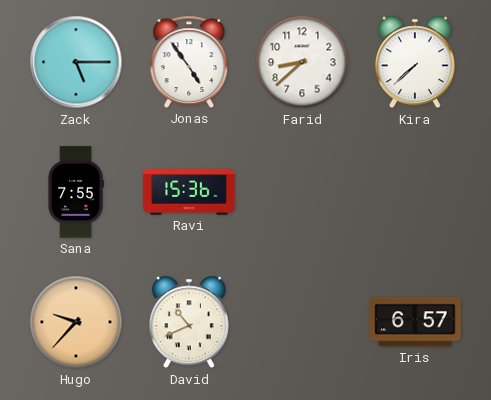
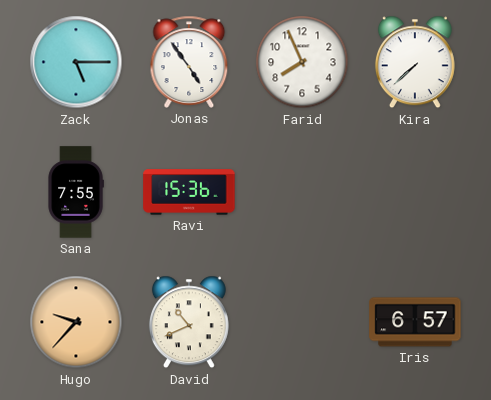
Farid: 8:38 -> 7:56 (302, 62)
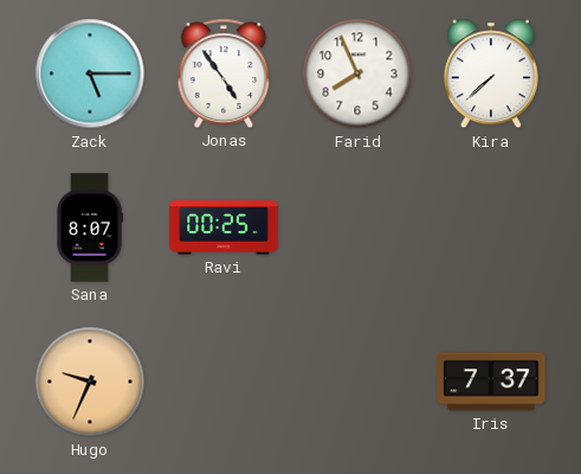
Sana: 7:55 -> 8:07 (90, 228)
Ravi: 15:36 -> 00:25 (224, 228)
Hugo: 9:37 -> 9:34 (90, 382)
David: 10:41 -> none (189, 322)
Iris: 6:57 -> 7:37 (491, 382)
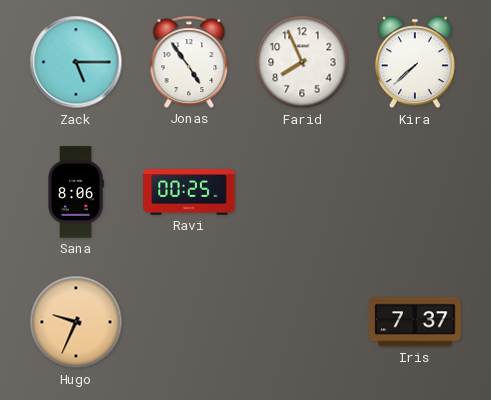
Sana: 8:07 -> 8:06 (76, 192)
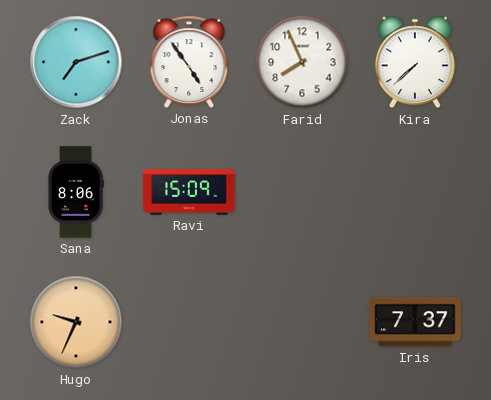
Zack: 5:15 -> 7:12 (76, 62)
Ravi: 00:25 -> 15:09 (189, 192)
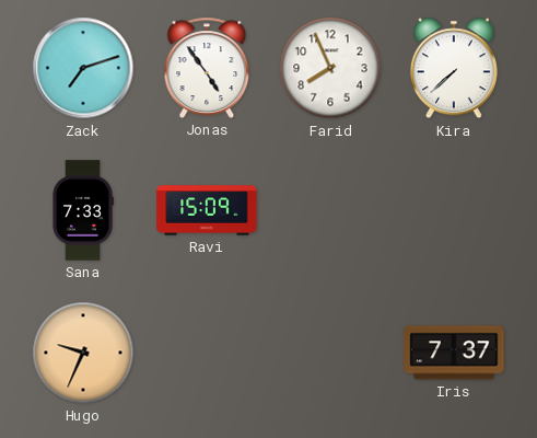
Sana: 8:06 -> 7:33 (83, 210)
